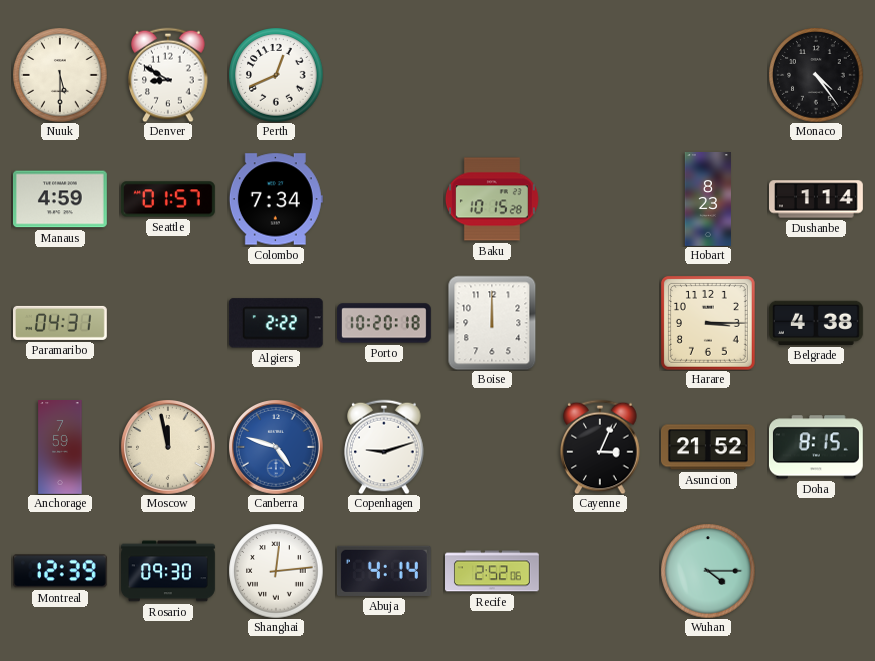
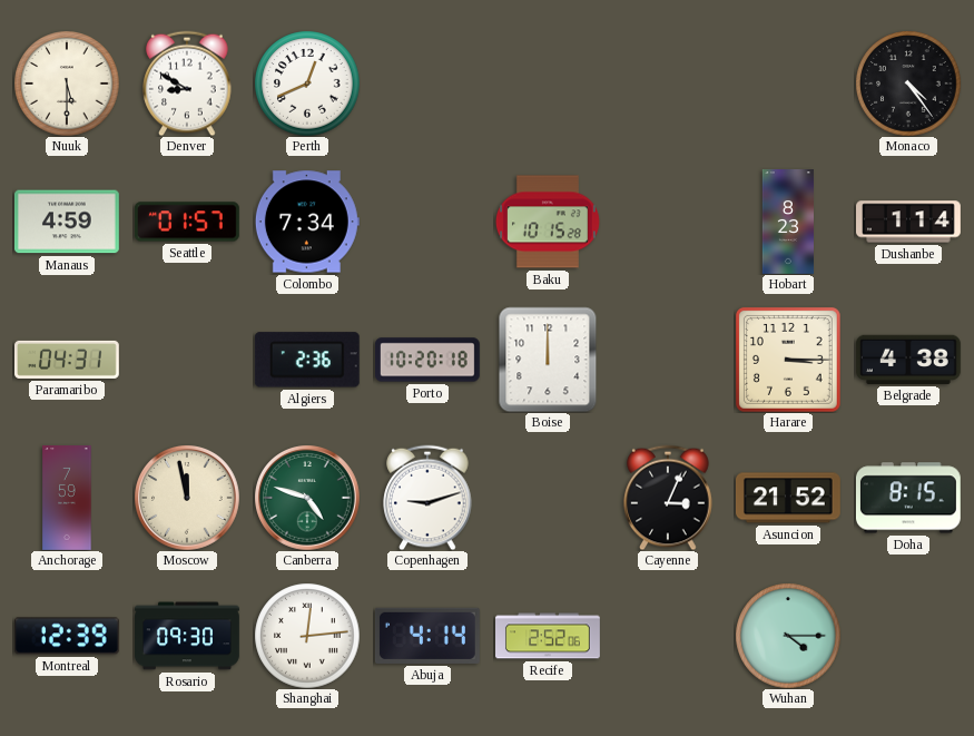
Algiers: 2:22 -> 2:36 (307, 360)
Canberra dial: blue -> green (307, 498)
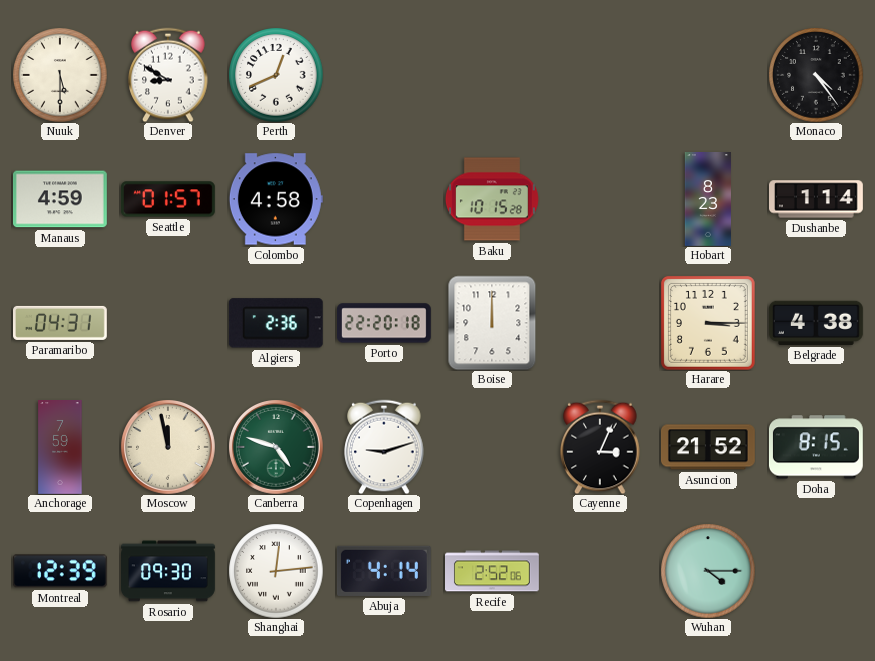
Colombo: 7:34 -> 4:58 (276, 199)
Porto: 10:20 -> 22:20 (385, 323)
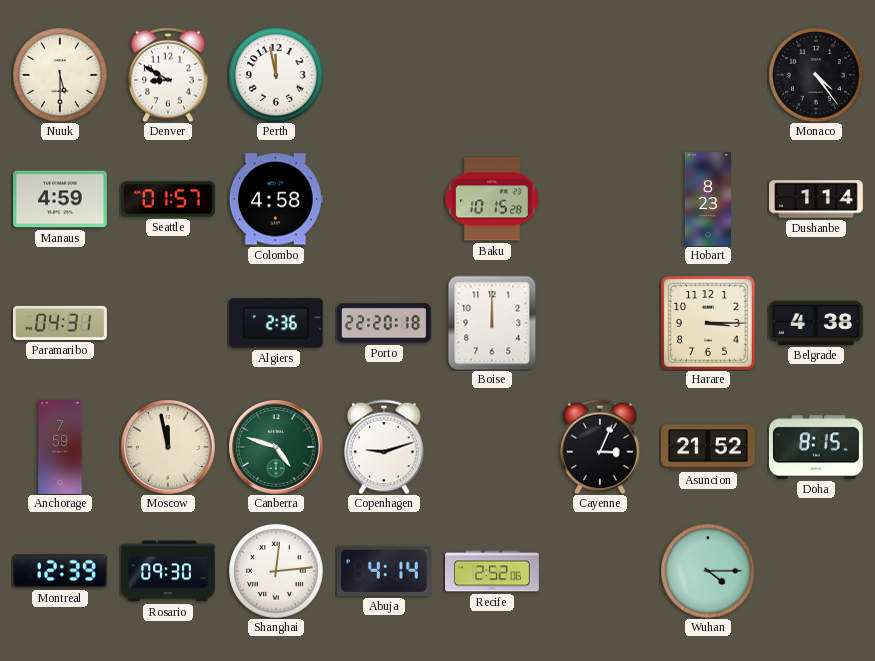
Perth: 12:41 -> 11:58 (276, 75)
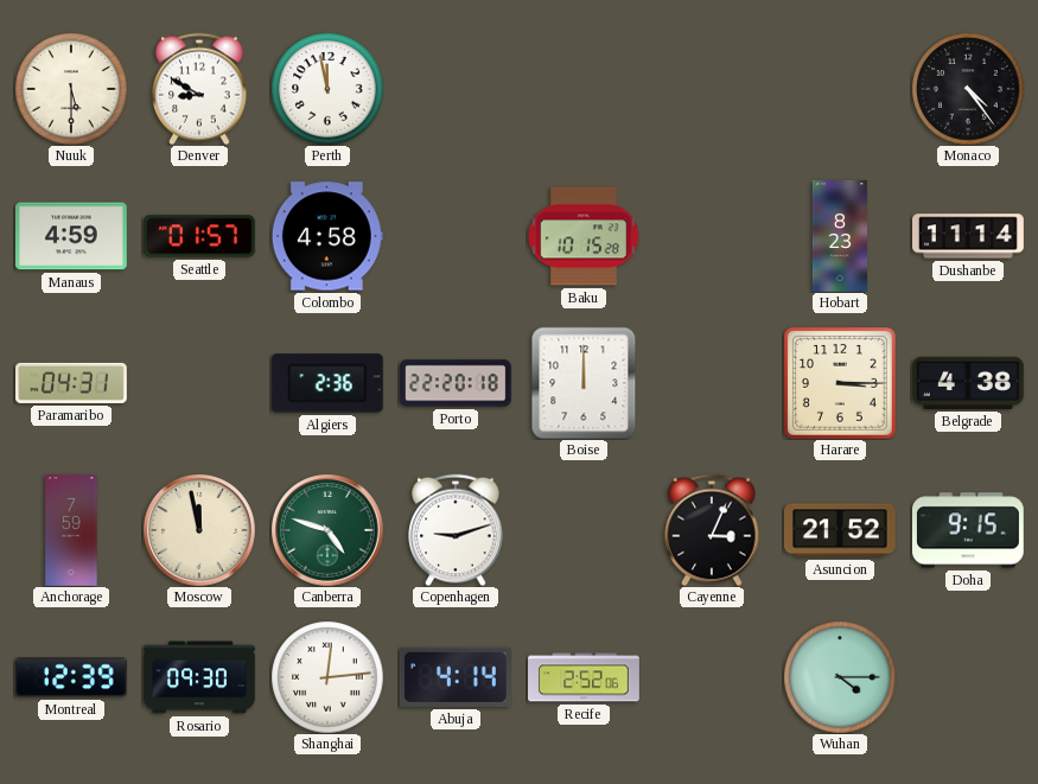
Dushanbe: 1:14 -> 11:14 (969, 236)
Doha: 8:15 -> 9:15 (968, 530)
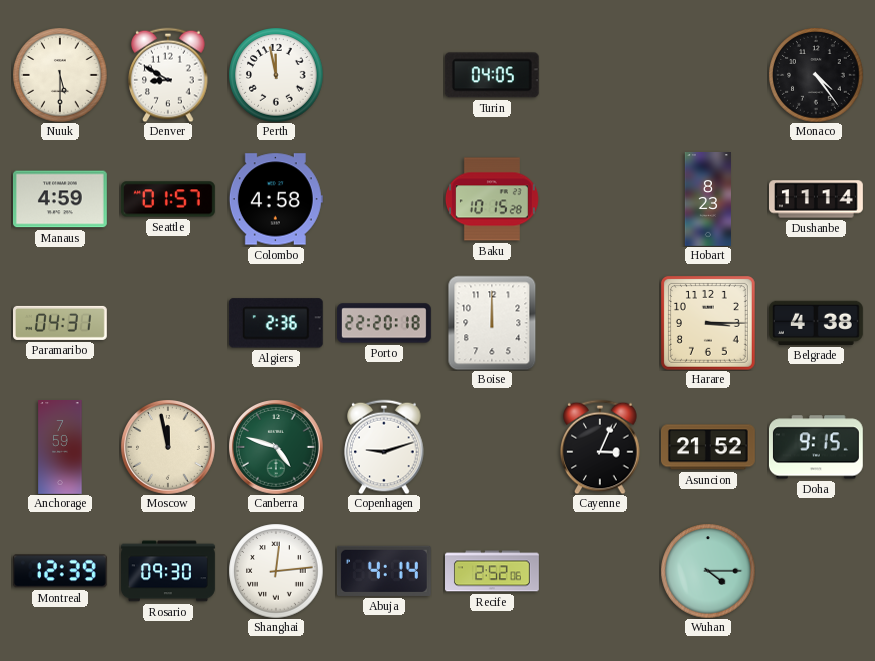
Turin: none -> 04:05 (492, 75)
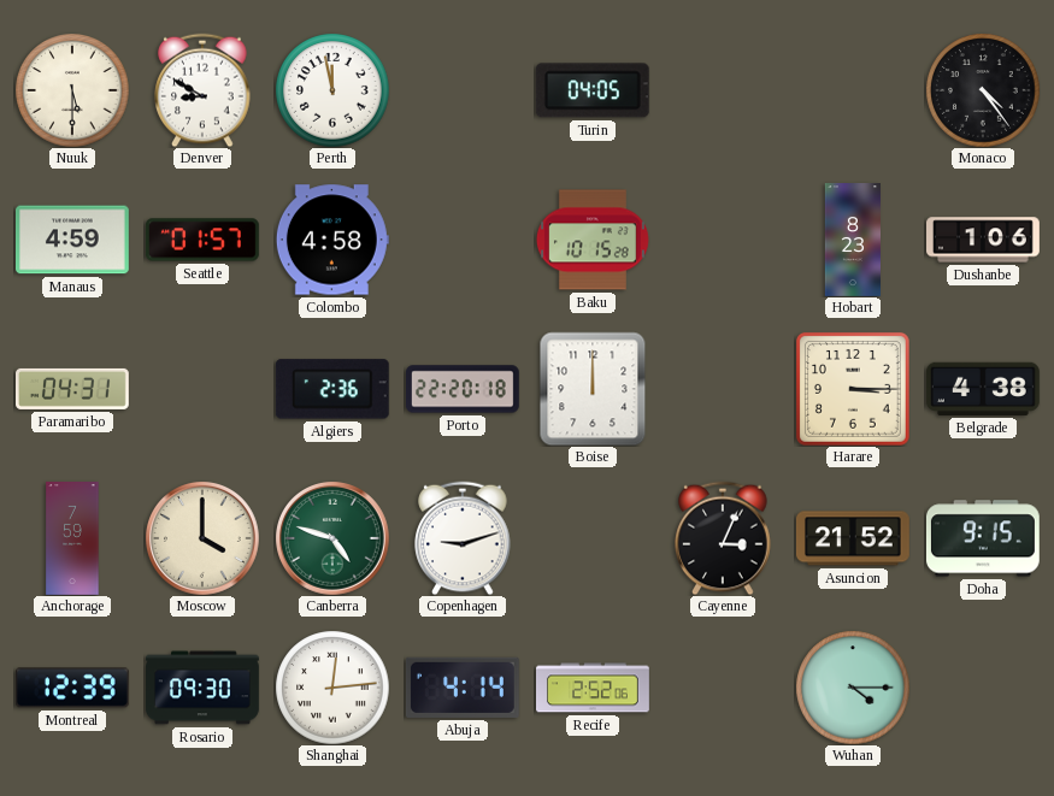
Dushanbe: 11:14 -> 1:06 (984, 240)
Moscow: 11:58 -> 4:00 (202, 538)
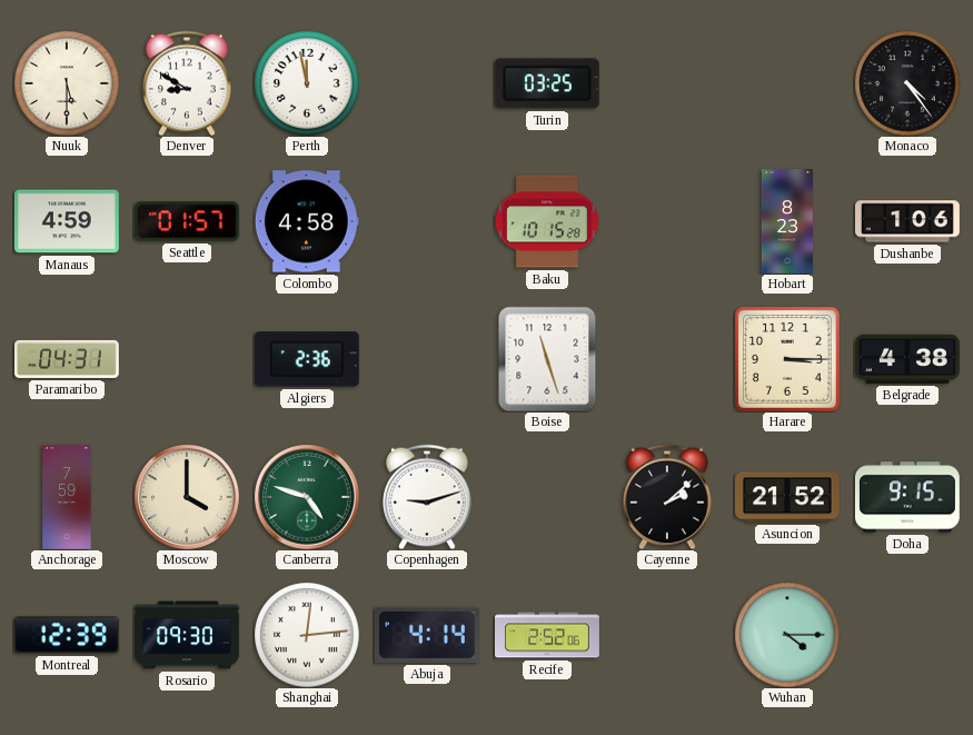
Turin: 04:05 -> 03:25 (547, 83)
Porto: 22:20 -> none (464, 389)
Boise: 12:00 -> 11:27 (547, 359)
Cayenne: 3:04 -> 2:08 (667, 497)
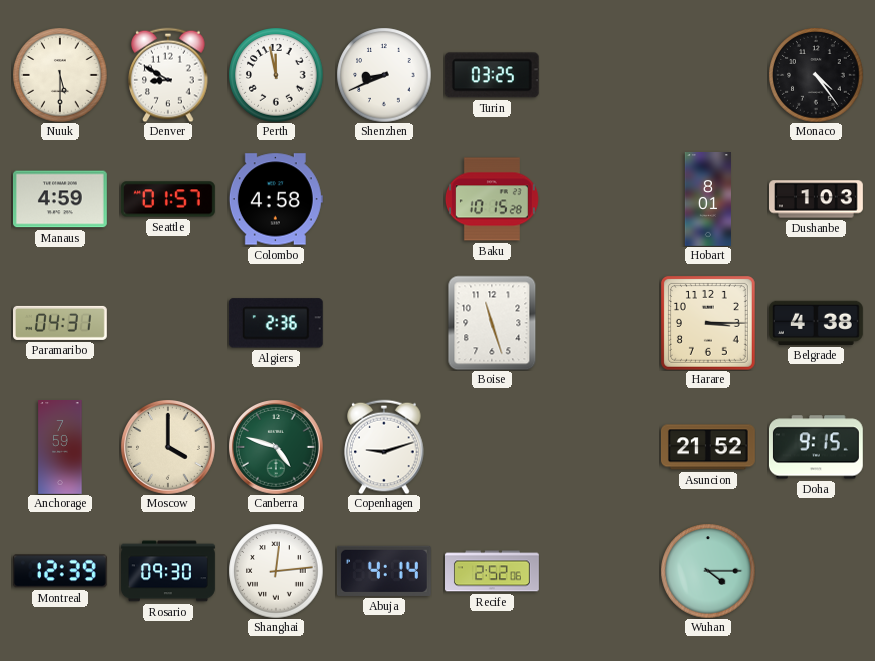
Shenzhen: none -> 8:41 (384, 75)
Hobart: 8:23 -> 8:01 (707, 200)
Dushanbe: 1:06 -> 1:03 (817, 199)
Cayenne: 2:08 -> none (667, 497)
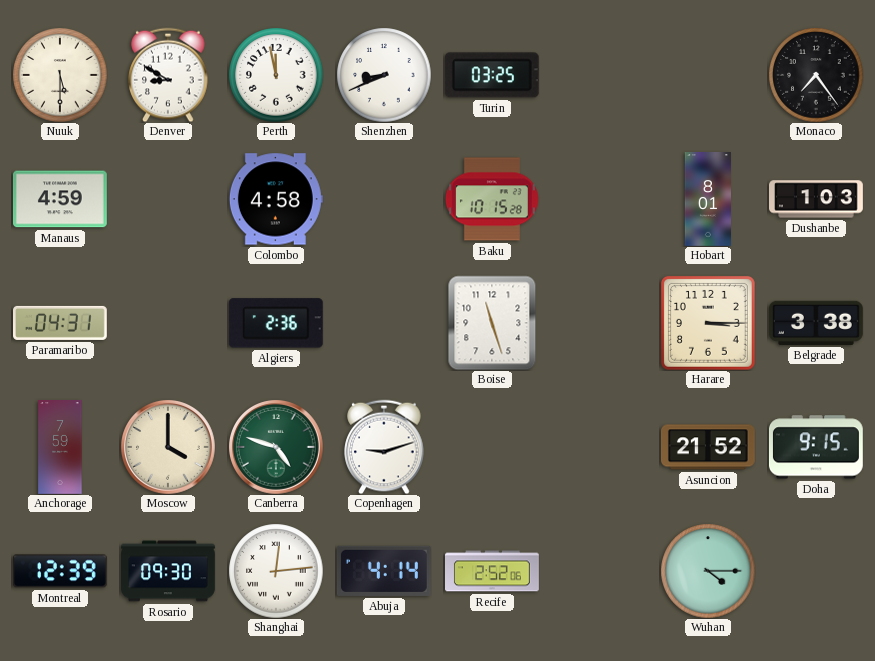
Monaco: 4:24 -> 7:24 (816, 75)
Seattle: 01:57 -> none (169, 199)
Belgrade: 4:38 -> 3:38 (816, 323)
